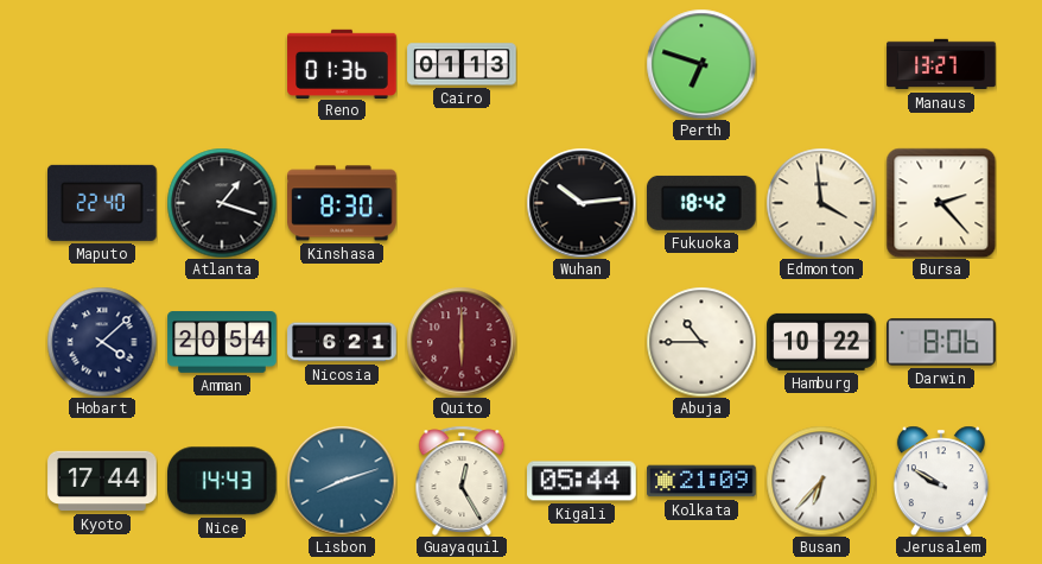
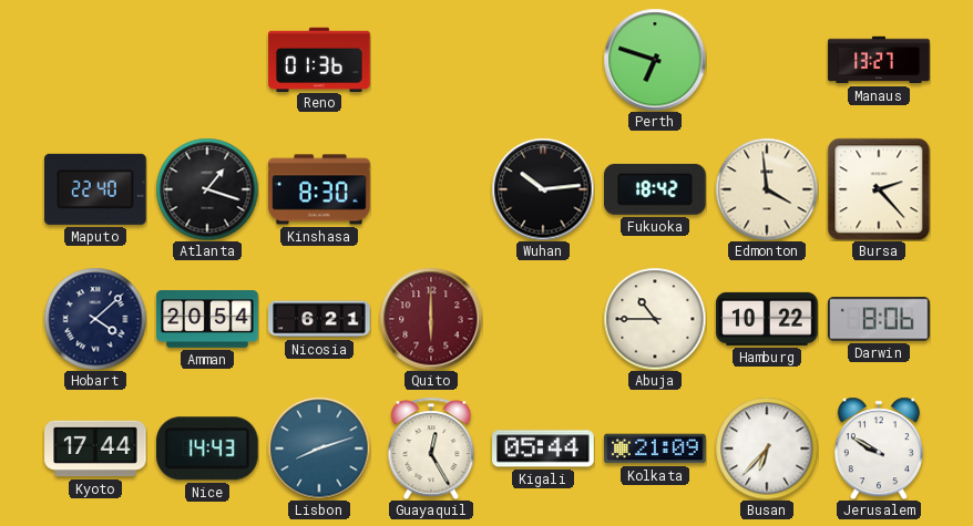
Cairo: 01:13 -> none (462, 64)
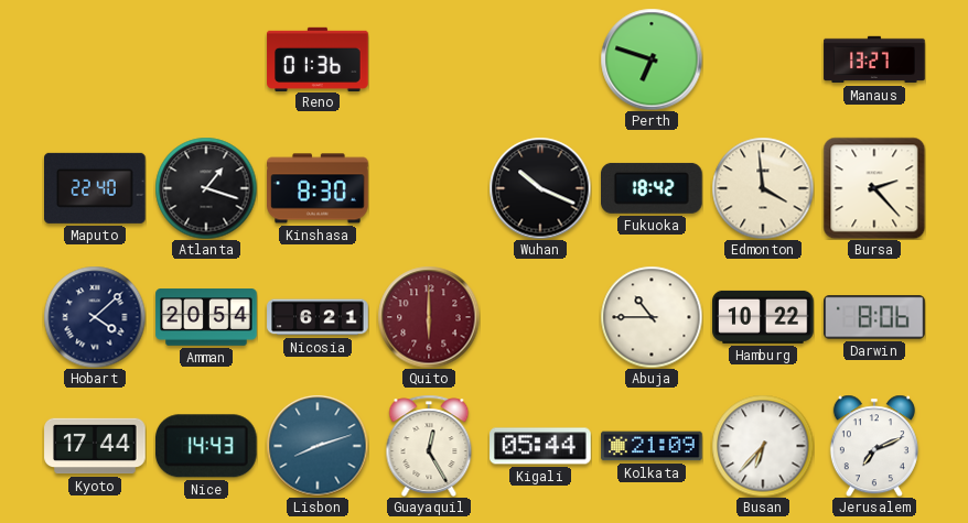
Wuhan: 10:14 -> 10:19 (540, 188)
Jerusalem: 9:50 -> 7:11 (874, 446)
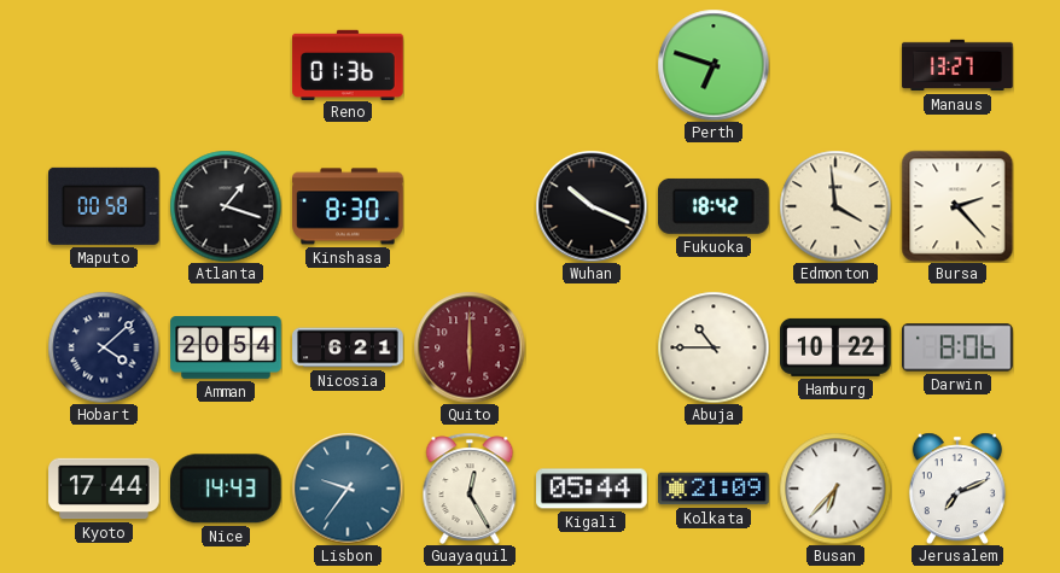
Maputo: 22:40 -> 00:58 (105, 206)
Lisbon: 8:12 -> 9:36 (348, 489)
